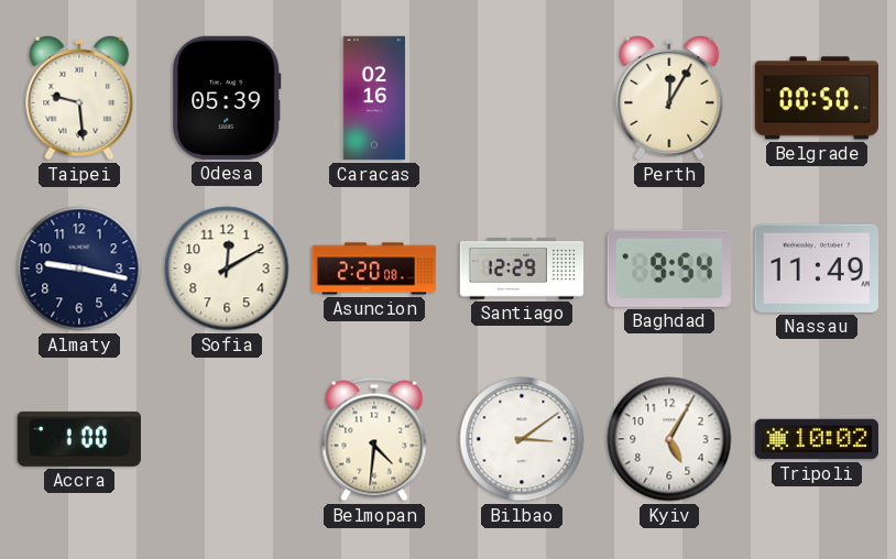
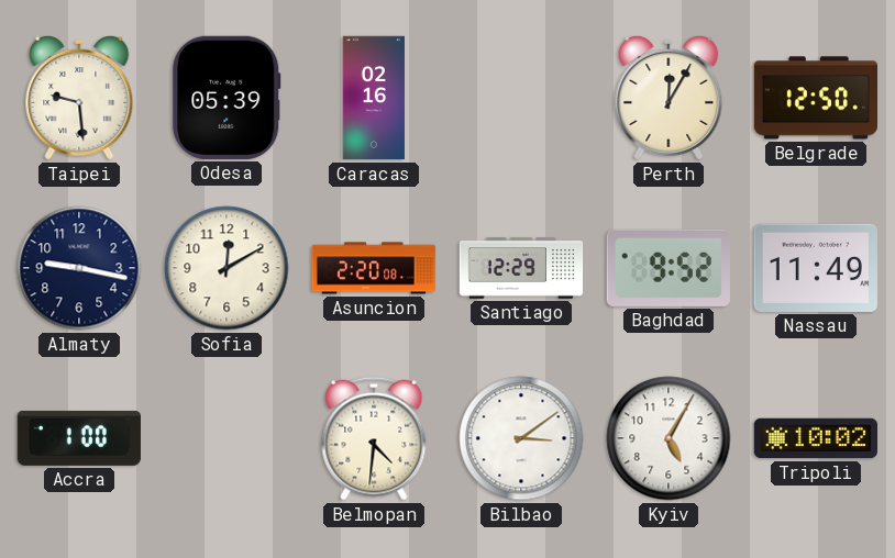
Belgrade: 00:50 -> 12:50 (815, 98)
Baghdad: 9:54 -> 9:52 (669, 268)
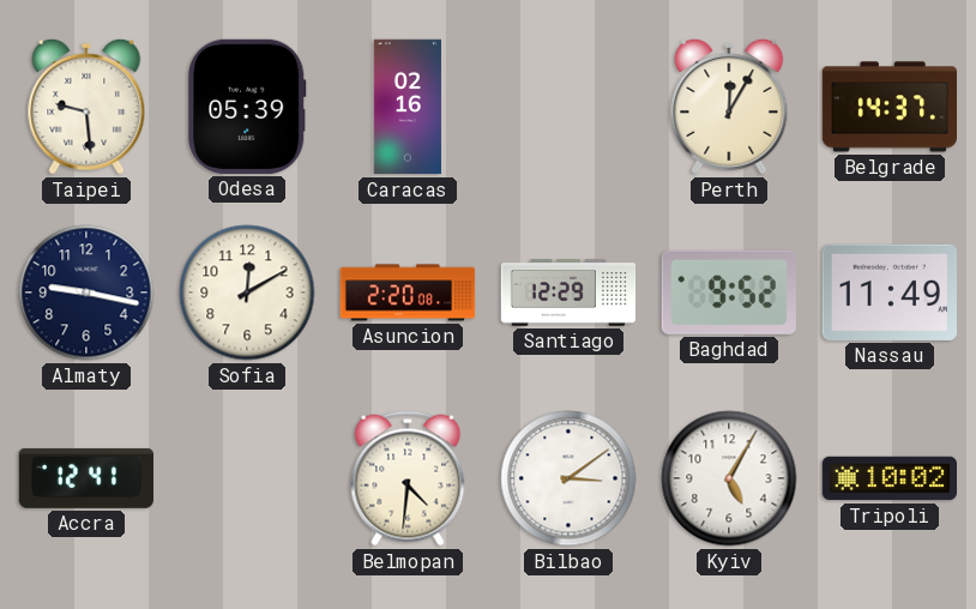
Belgrade: 12:50 -> 14:37 (888, 107)
Accra: 1:00 -> 12:41 (86, 478)
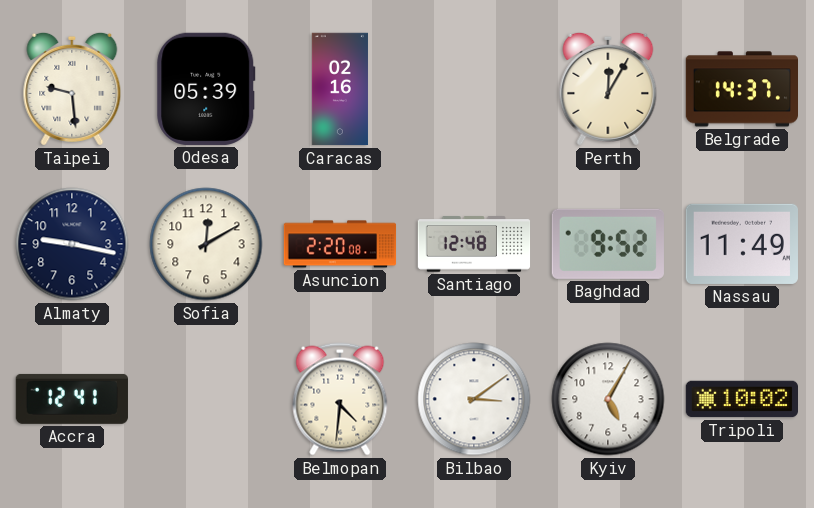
Santiago: 12:29 -> 12:48 (474, 244)
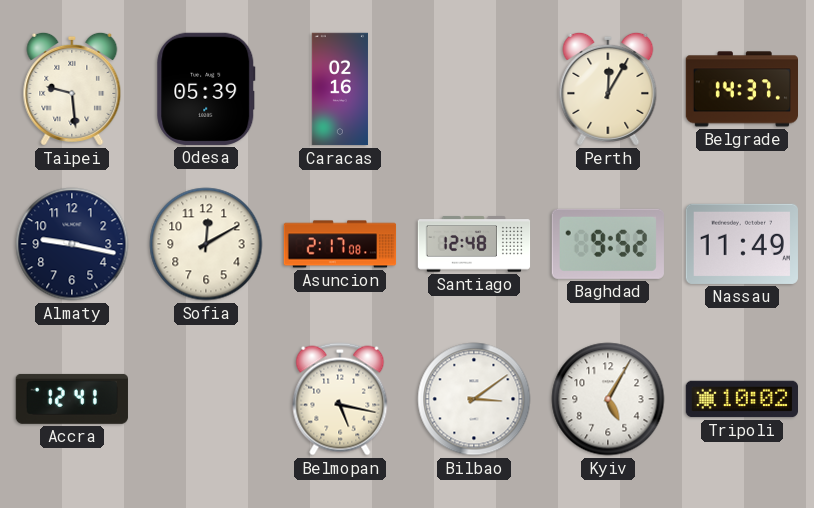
Asuncion: 2:20 -> 2:17 (340, 244)
Belmopan: 4:31 -> 5:17 (340, 399)
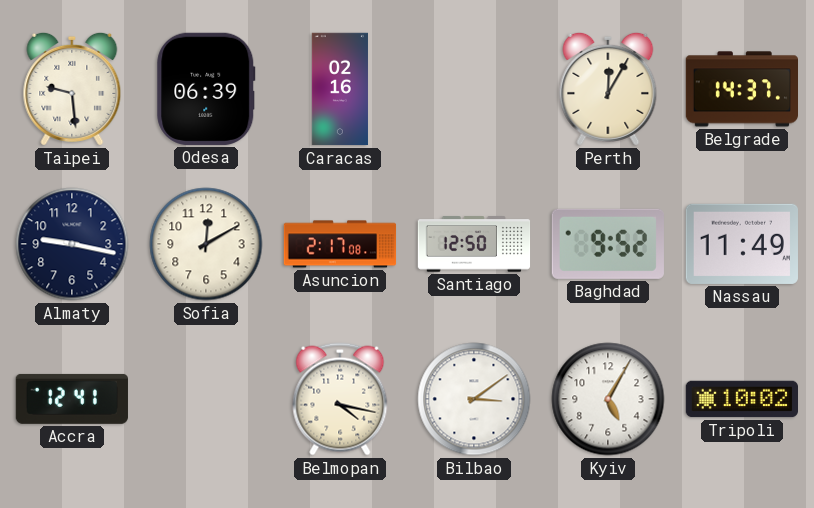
Odesa: 05:39 -> 06:39 (206, 89)
Santiago: 12:48 -> 12:50 (474, 244)
Belmopan: 5:17 -> 4:17 (340, 399)
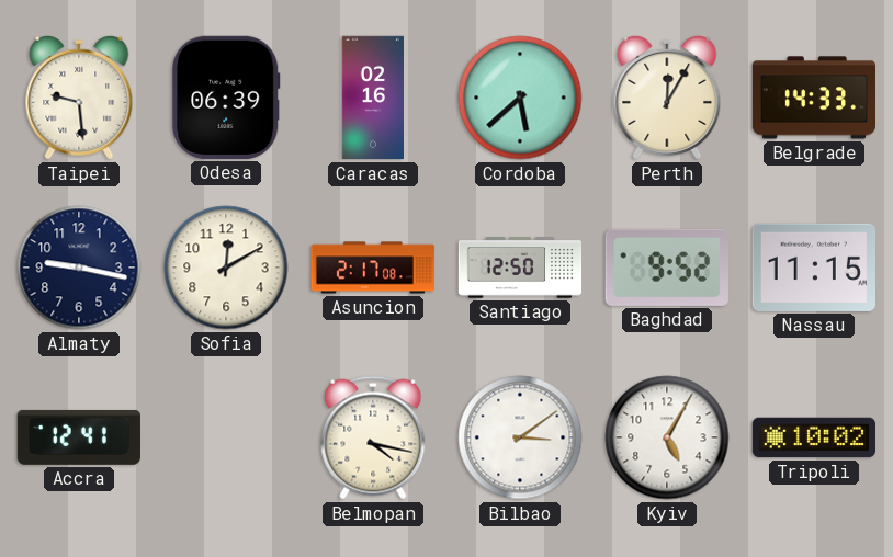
Cordoba: none -> 5:38 (520, 98)
Belgrade: 14:37 -> 14:33 (813, 98)
Nassau: 11:49 -> 11:15 (814, 268)
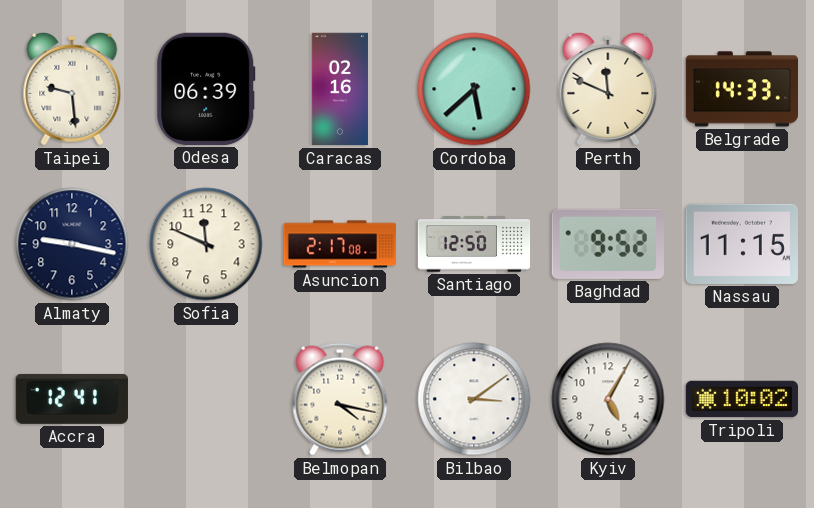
Perth: 12:05 -> 11:49 (608, 89)
Sofia: 12:10 -> 11:49 (206, 244)
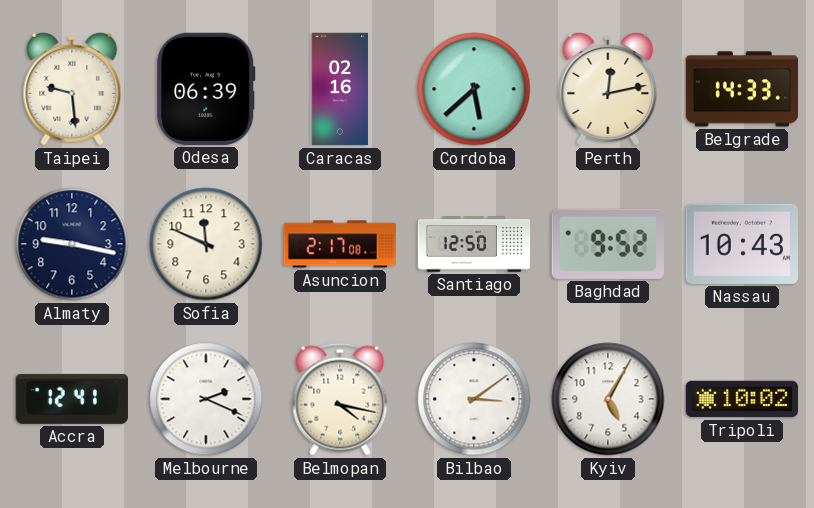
Perth: 11:49 -> 12:13 (608, 89)
Nassau: 11:15 -> 10:43 (742, 244)
Melbourne: none -> 2:19 (206, 399)
